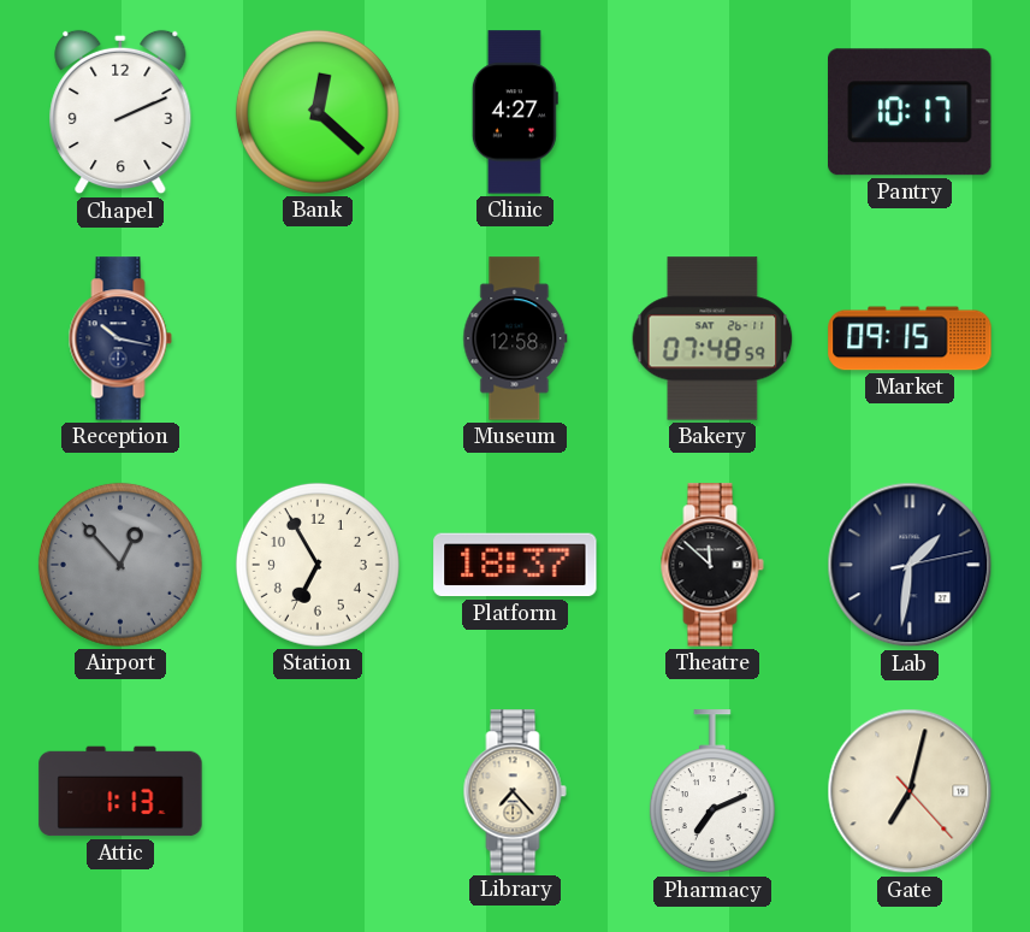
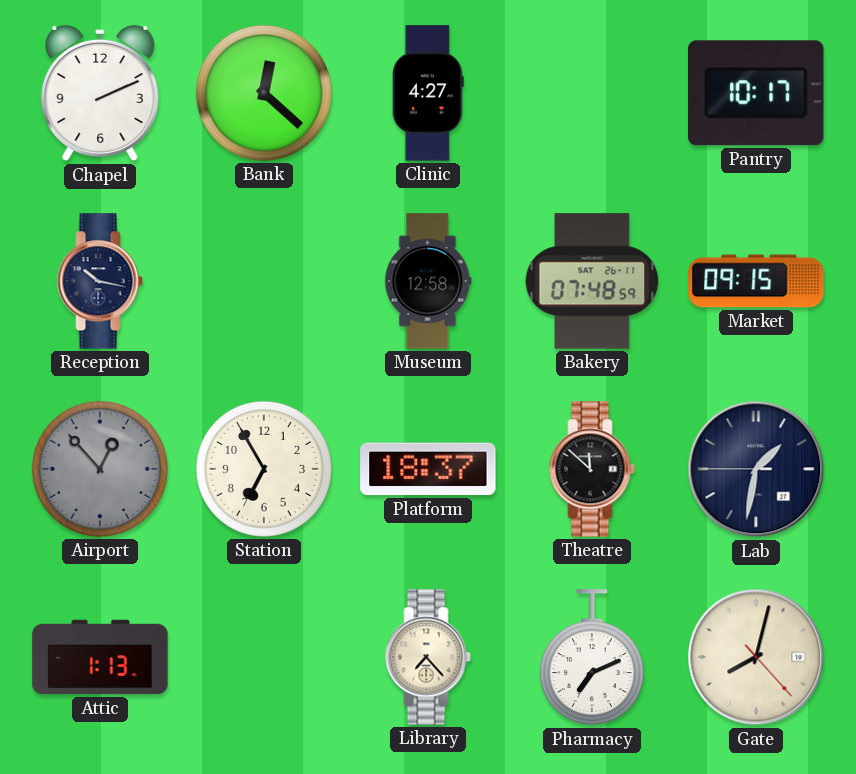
Lab: 1:31:13 -> 1:31:45 (756, 469)
Gate: 7:02 -> 8:02 (756, 657)
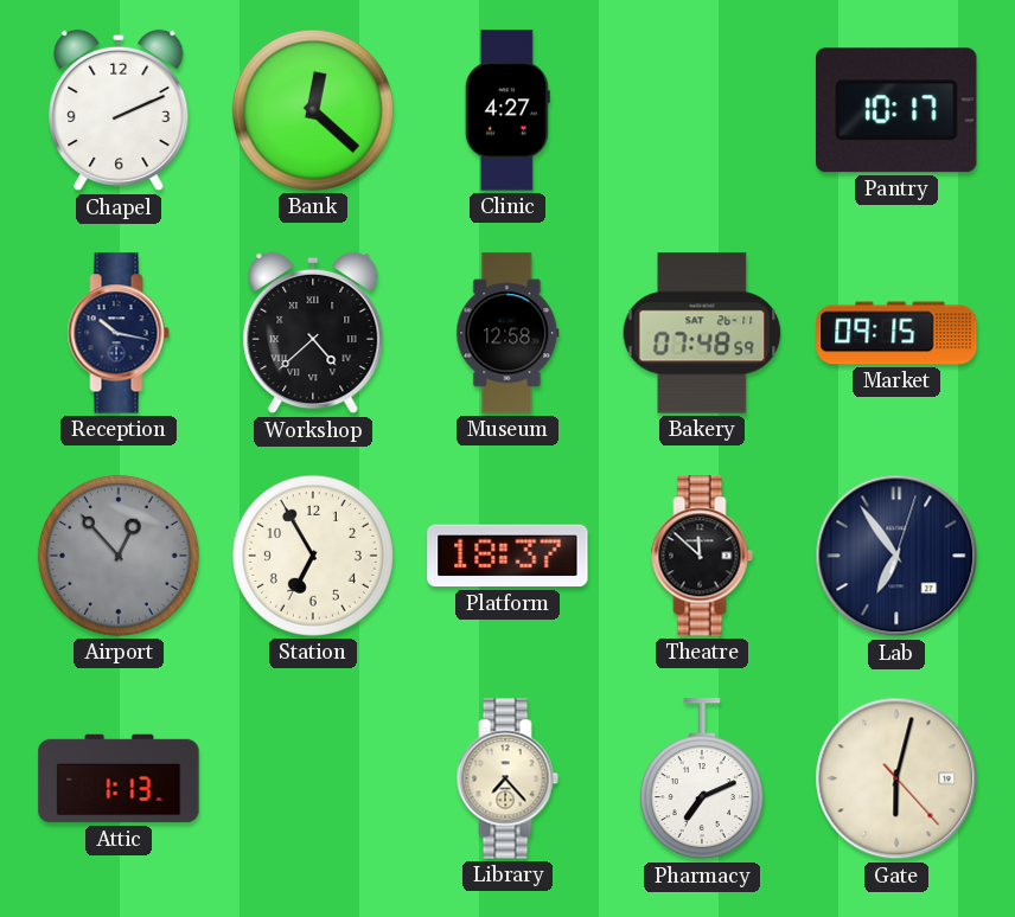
Workshop: none -> 4:38 (313, 333)
Lab: 1:31 -> 6:54 (896, 556)
Gate: 8:02 -> 6:02 (896, 778)
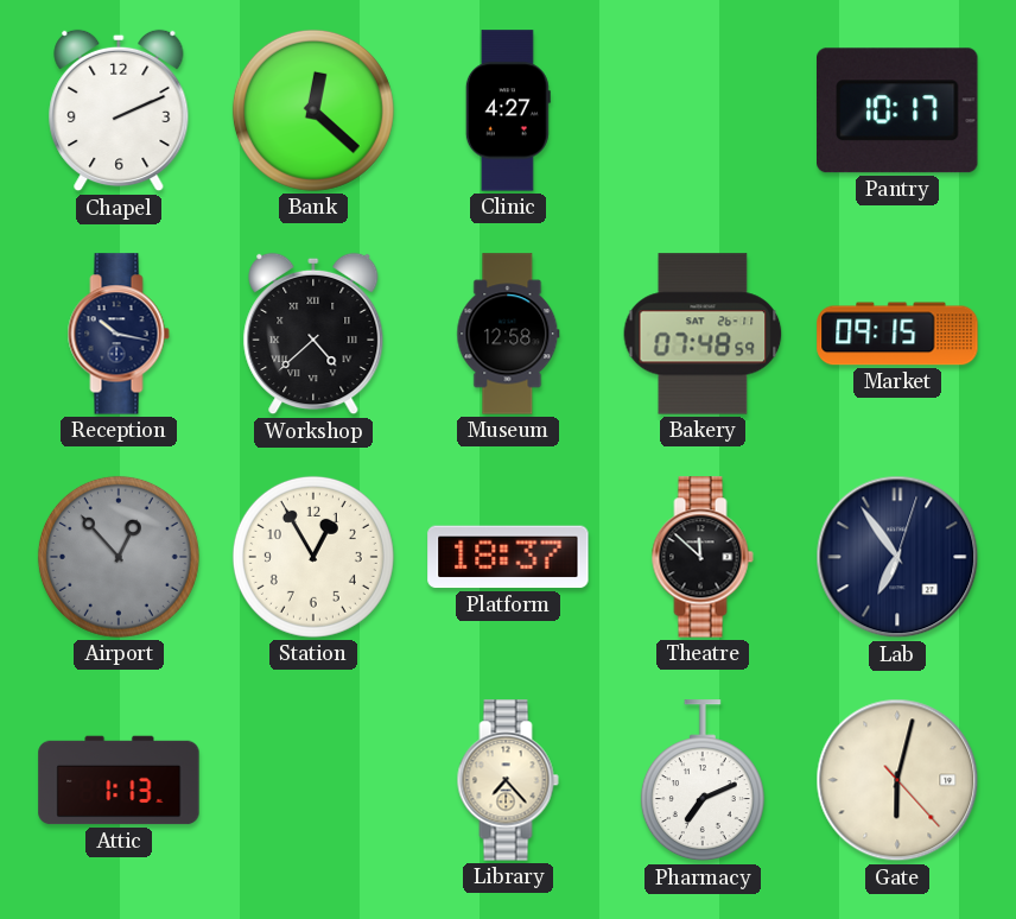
Station: 6:55 -> 12:55 (313, 557)
